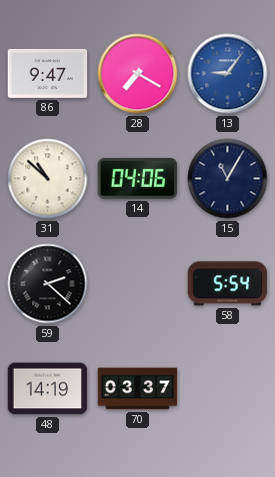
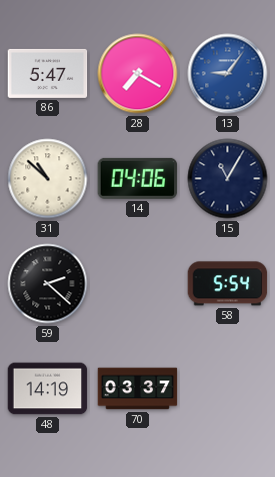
86: 9:47 -> 5:47 (48, 73)
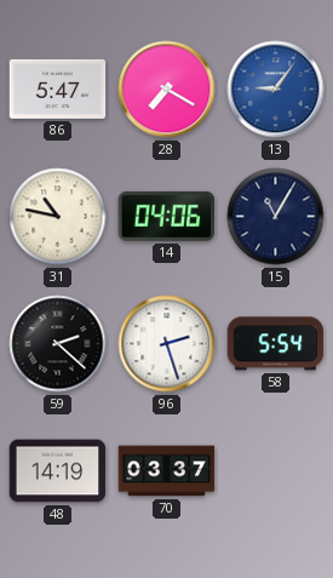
31: 10:52 -> 10:47 (58, 217)
96: none -> 2:27 (167, 344)
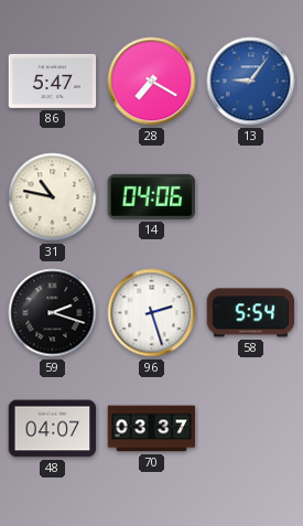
15: 11:05 -> none (276, 217)
59: 2:22 -> 2:18 (53, 313)
48: 14:19 -> 04:07 (53, 429)
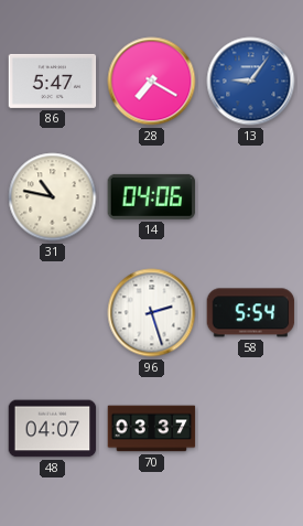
59: 2:18 -> none (53, 313)
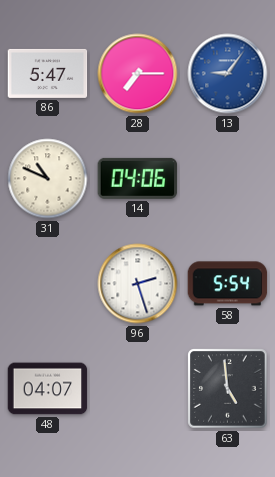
28: 7:20 -> 7:15 (138, 74)
31: 10:47 -> 10:49 (48, 179)
70: 03:37 -> none (152, 429)
63: none -> 4:59 (228, 389)
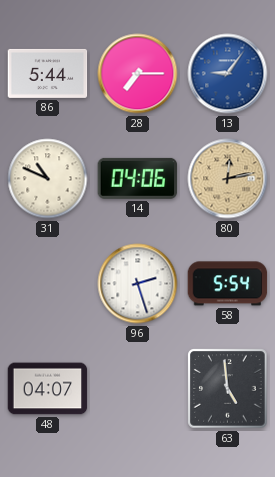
86: 5:47 -> 5:44 (48, 73)
80: none -> 12:13 (228, 179)
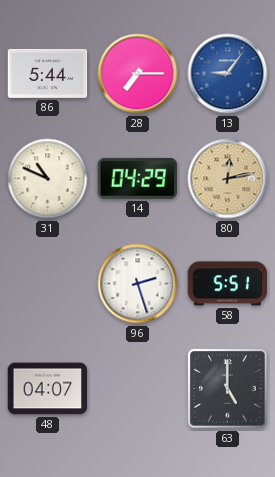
14: 04:06 -> 04:29 (138, 178)
58: 5:54 -> 5:51 (228, 284)
63: 4:59 -> 5:00 (228, 389)
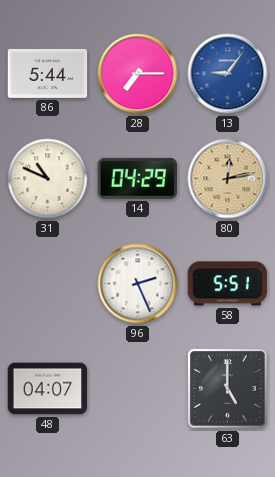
96: 2:27 -> 2:26 (138, 284)
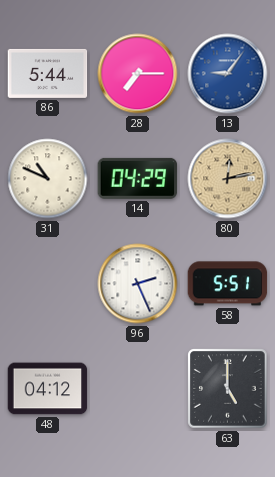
48: 04:07 -> 04:12 (48, 389)
